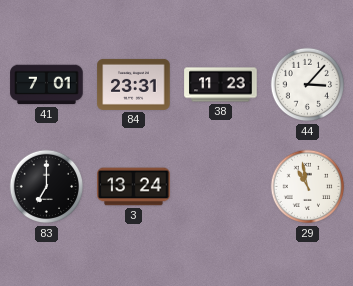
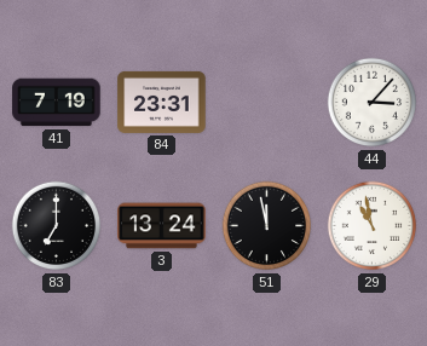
41: 7:01 -> 7:19 (57, 103)
38: 11:23 -> none (221, 85)
51: none -> 11:58 (267, 226)
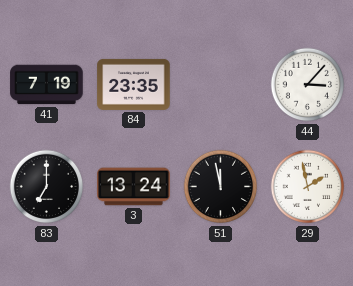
84: 23:31 -> 23:35 (134, 84)
29: 10:58 -> 1:58 (308, 187)
